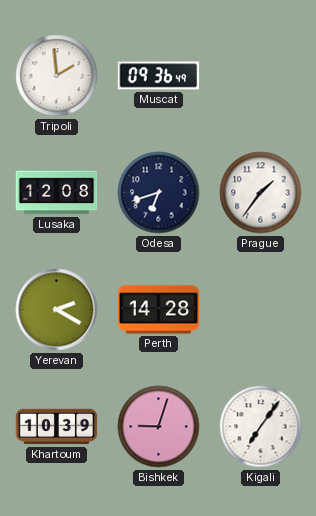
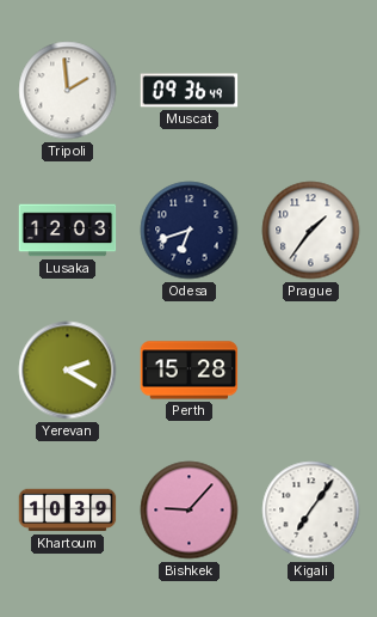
Lusaka: 12:08 -> 12:03 (68, 231)
Perth: 14:28 -> 15:28 (190, 371)
Bishkek: 9:03 -> 9:07 (190, 511)
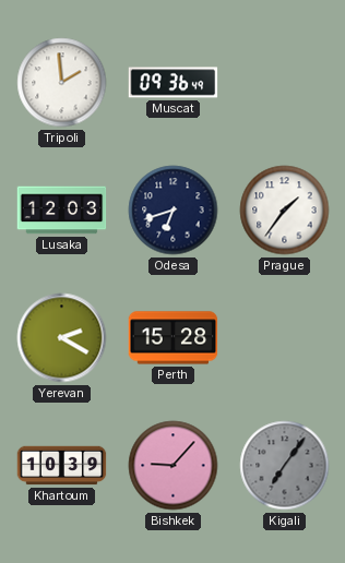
Kigali dial: white -> grey (285, 466)
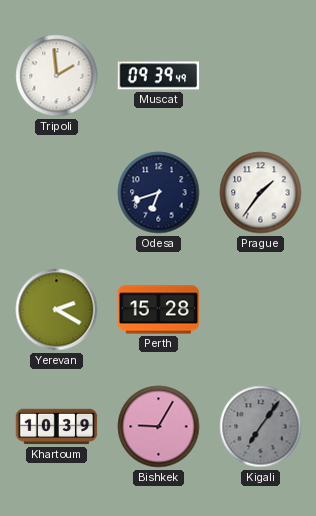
Muscat: 09:36 -> 09:39 (159, 76)
Lusaka: 12:03 -> none (62, 211)
Bishkek: 9:07 -> 9:05 (159, 427)
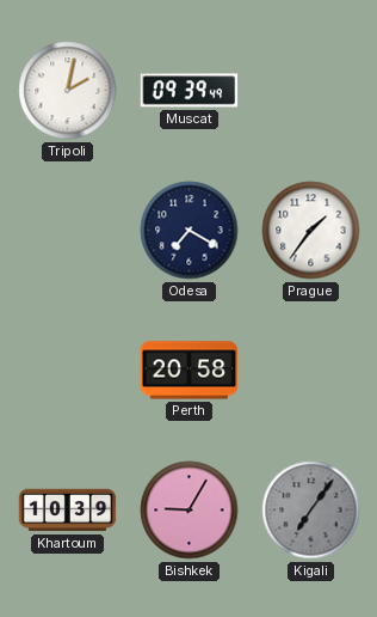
Tripoli: 1:59 -> 2:02 (68, 91)
Odesa: 6:42 -> 7:20 (190, 231)
Yerevan: 2:20 -> none (57, 310)
Perth: 15:28 -> 20:58 (190, 371)
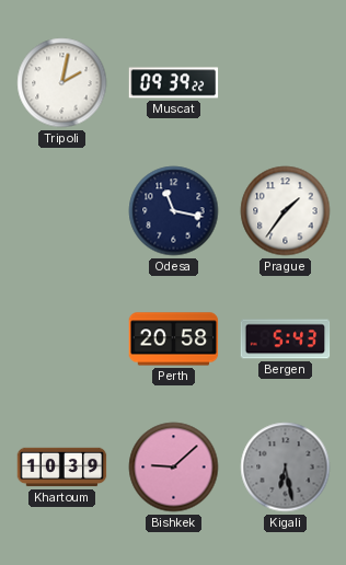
Muscat: 09:39:49 -> 09:39:22 (174, 83)
Odesa: 7:20 -> 11:17 (174, 211)
Bergen: none -> 5:43 (286, 339)
Bishkek: 9:05 -> 9:08 (174, 468)
Kigali: 7:06 -> 6:28 (286, 468)
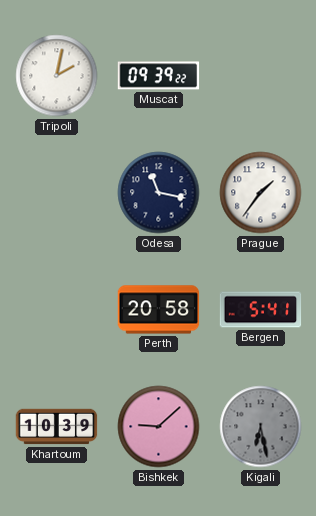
Bergen: 5:43 -> 5:41 (261, 310)
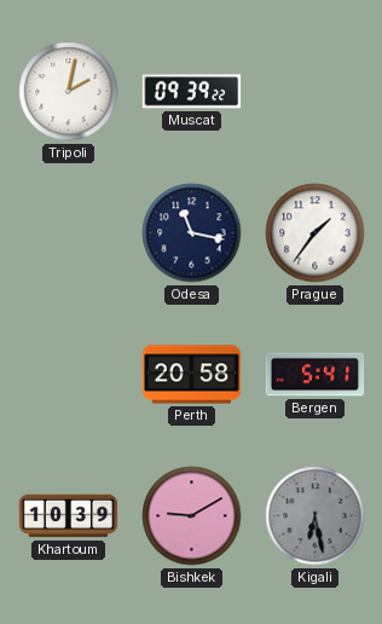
Bishkek: 9:08 -> 9:10 (192, 516)
